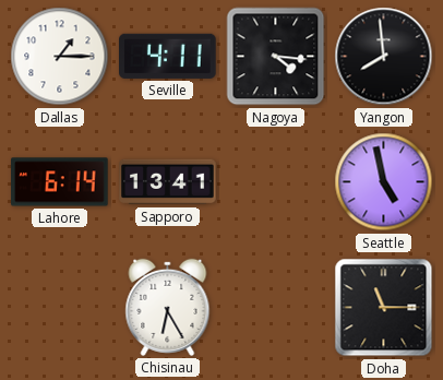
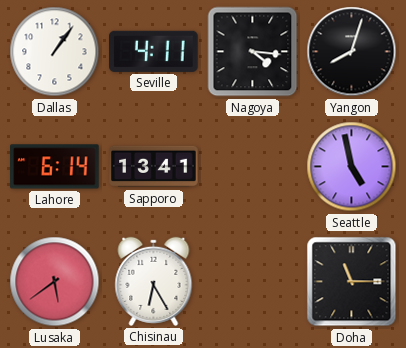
Dallas: 1:15 -> 1:06 (55, 52)
Yangon: 7:59 -> 8:03 (352, 52)
Lusaka: none -> 5:39 (55, 282)
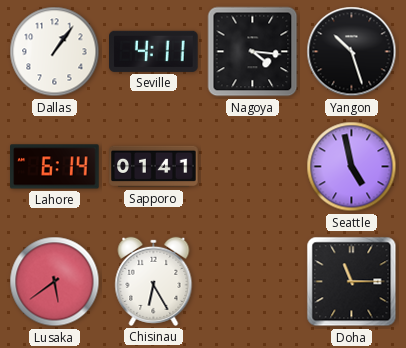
Yangon: 8:03 -> 10:27 (352, 52)
Sapporo: 13:41 -> 01:41 (154, 167)
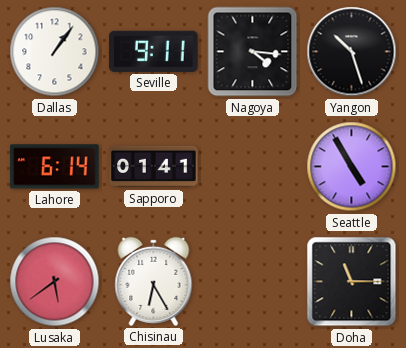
Seville: 4:11 -> 9:11 (154, 51)
Seattle: 4:58 -> 4:55 (352, 167)
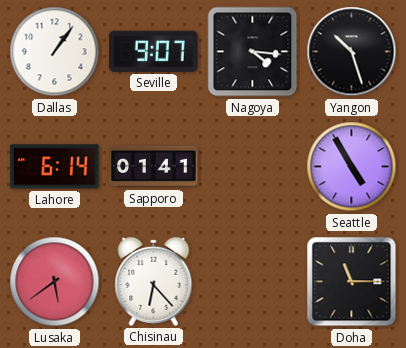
Seville: 9:11 -> 9:07 (154, 51)
Chisinau: 6:25 -> 6:23 (154, 281)
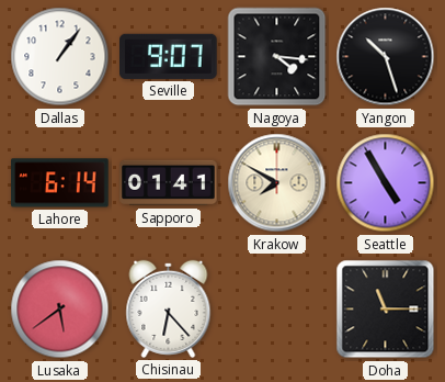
Krakow: none -> 7:50 (277, 183)
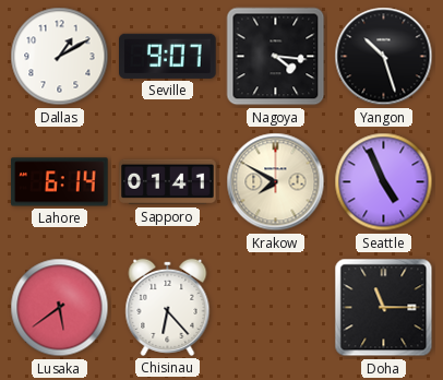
Dallas: 1:06 -> 1:10 (60, 57)
Seattle: 4:55 -> 4:56 (384, 182)
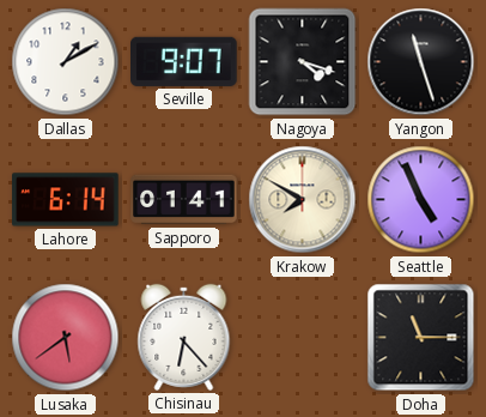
Nagoya: 4:16 -> 4:18 (303, 62)
Yangon: 10:27 -> 11:27 (421, 62)
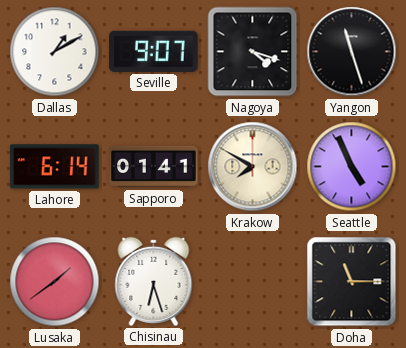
Lusaka: 5:39 -> 1:39 (55, 282)
Chisinau: 6:23 -> 6:27 (154, 281)
